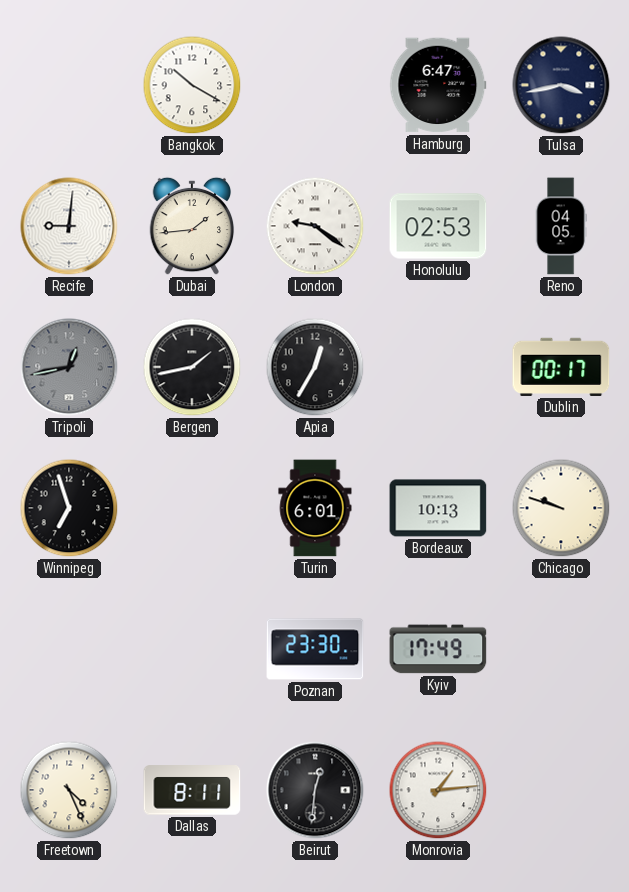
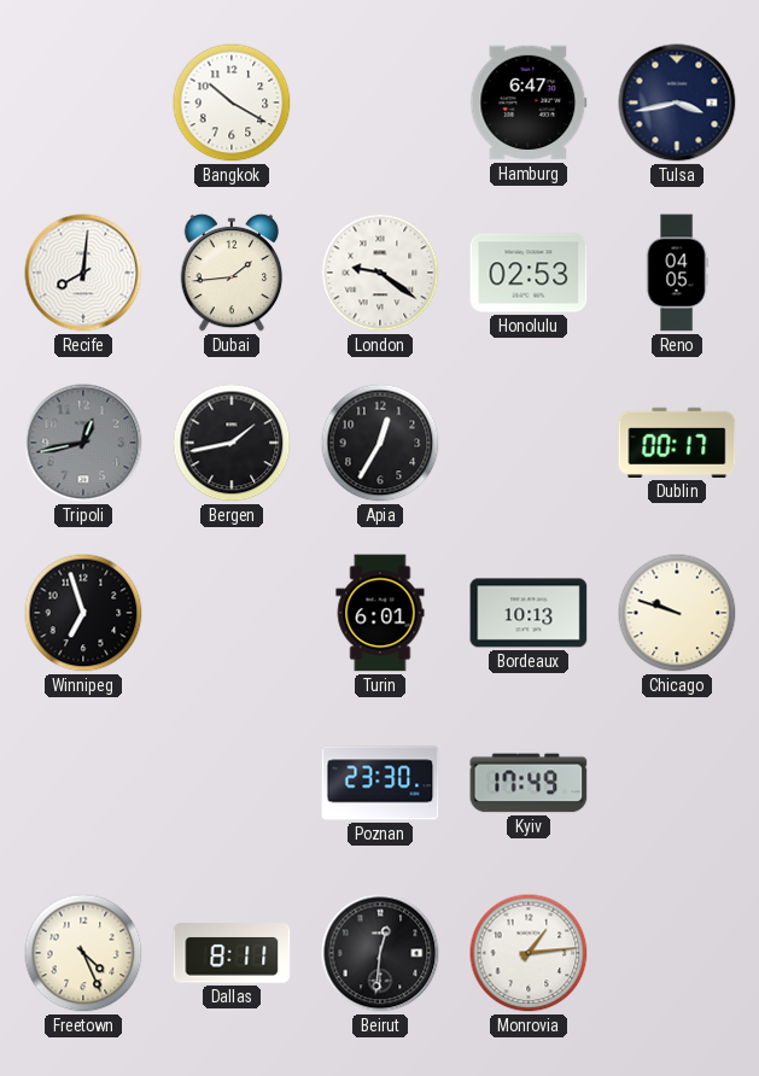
Recife: 9:01 -> 8:01 (83, 273)
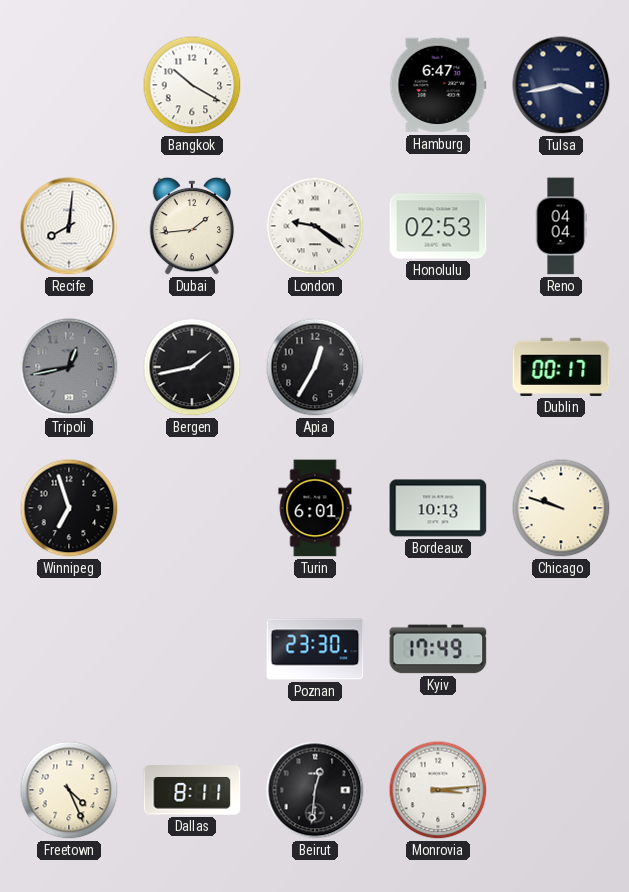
Reno: 04:05 -> 04:04 (561, 226)
Monrovia: 1:14 -> 3:14 (438, 790)
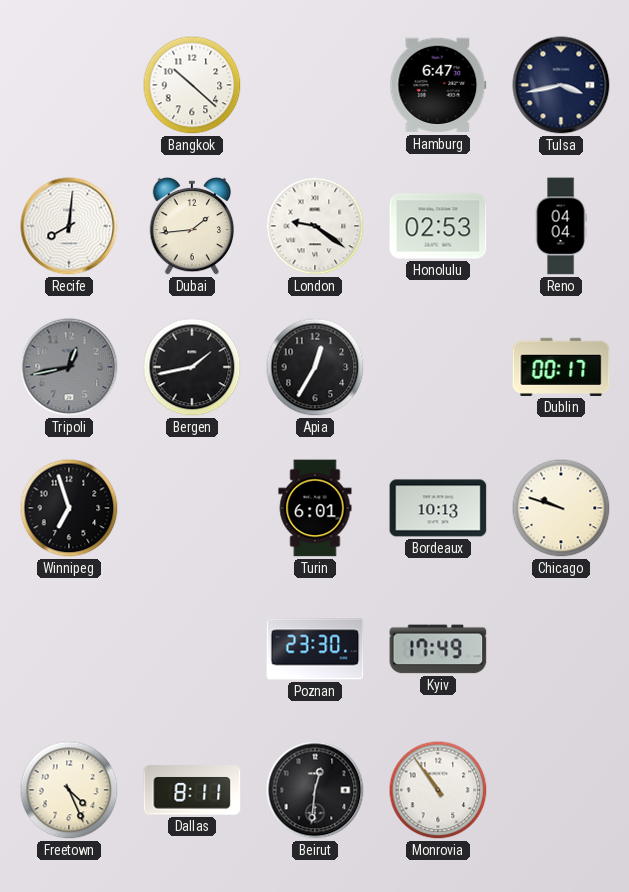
Bangkok: 10:20 -> 10:22 (192, 85)
Monrovia: 3:14 -> 10:54 (438, 790)
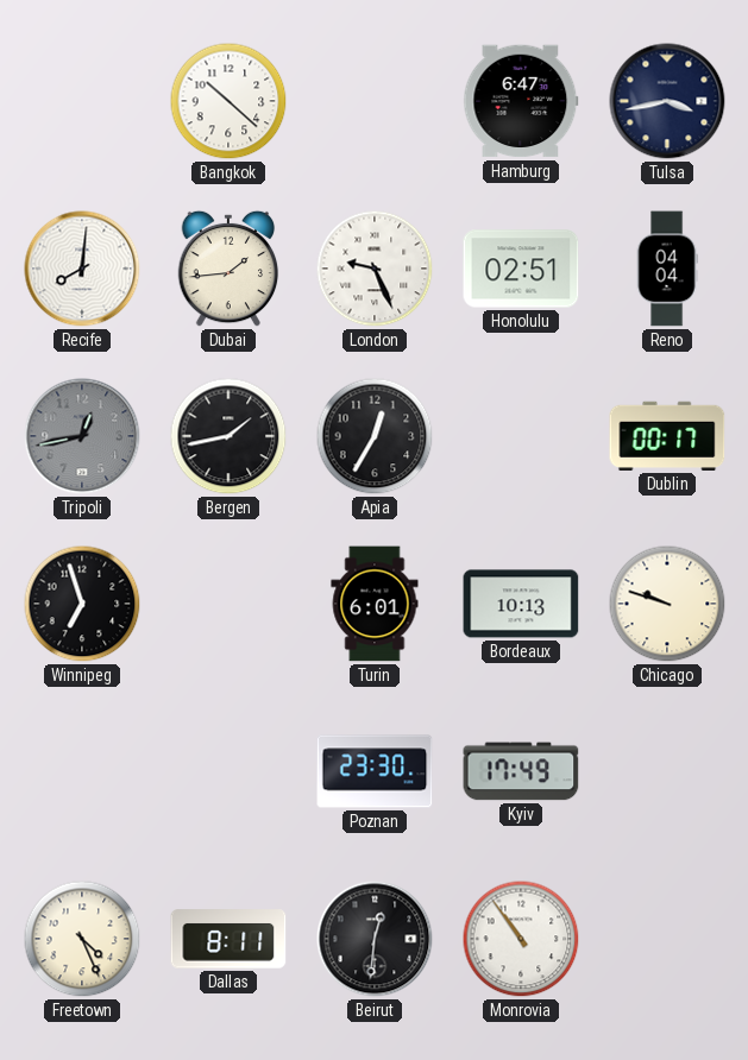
London: 9:21 -> 9:26 (375, 269)
Honolulu: 02:53 -> 02:51 (521, 269)
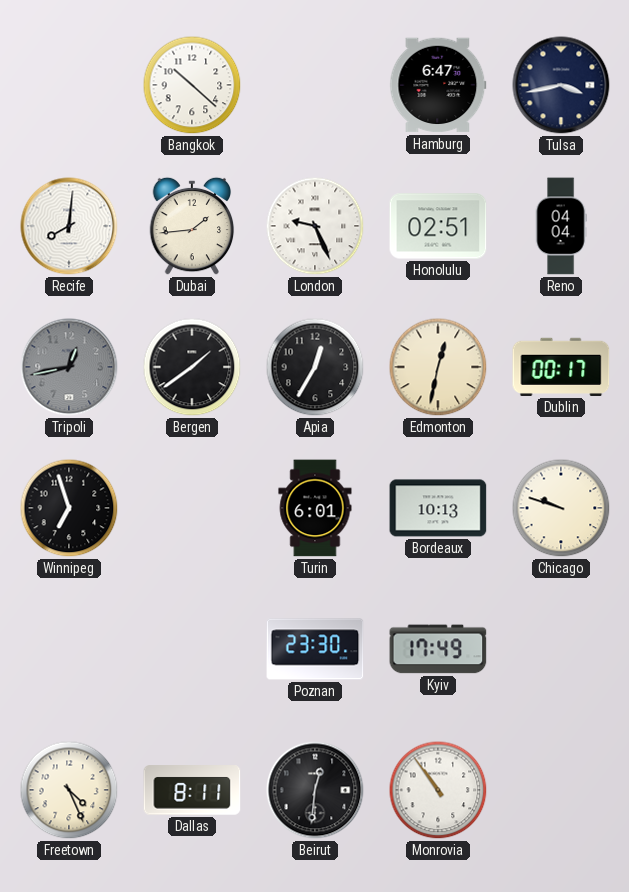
Bergen: 1:43 -> 1:39 (192, 367)
Edmonton: none -> 12:32 (438, 367)
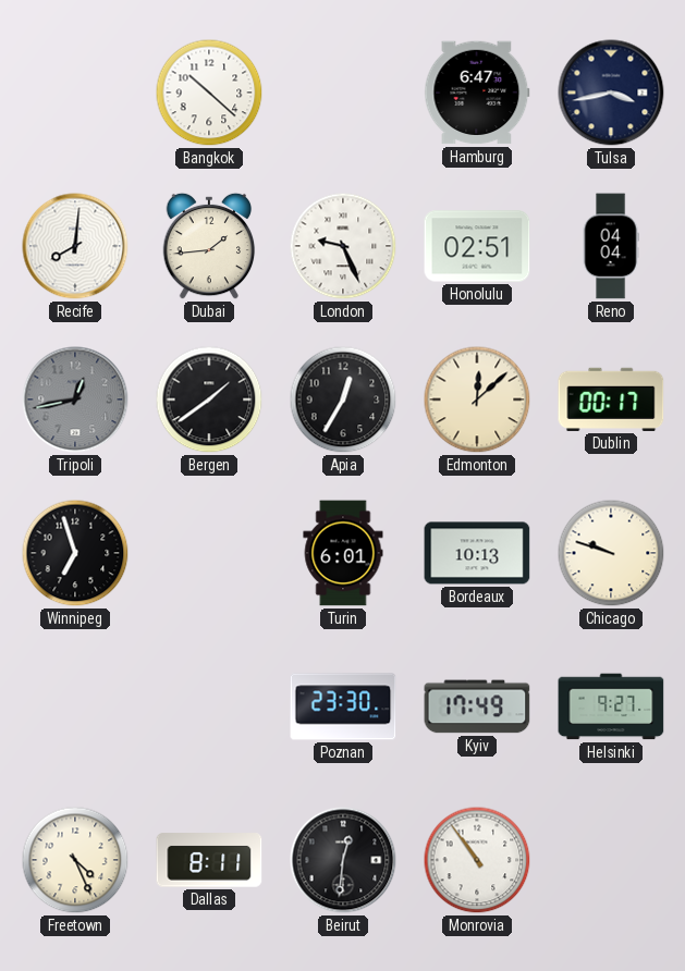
Edmonton: 12:32 -> 12:08 (477, 400)
Helsinki: none -> 9:27 (611, 706)
